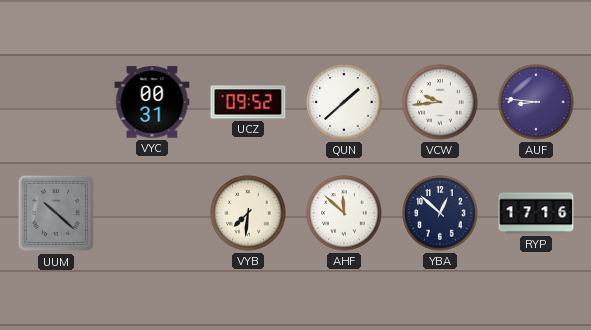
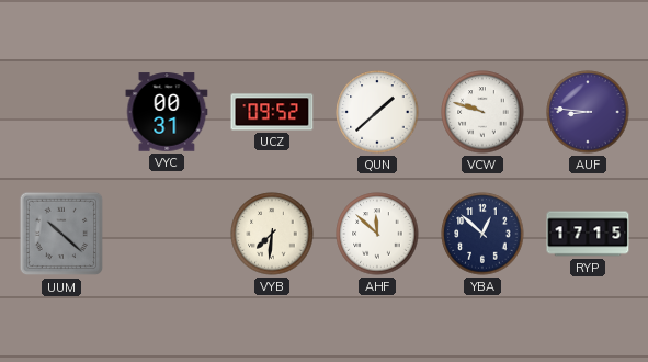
VCW: 9:44 -> 9:48 (482, 112)
RYP: 17:16 -> 17:15 (588, 234)
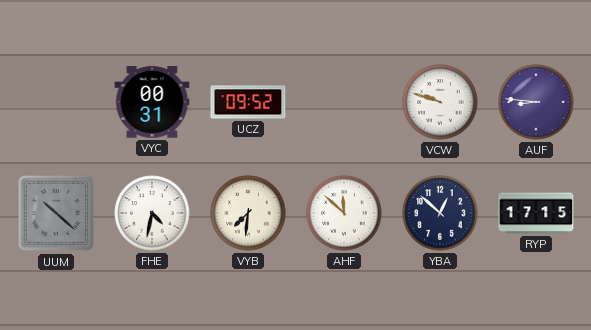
QUN: 1:38 -> none (377, 112)
FHE: none -> 4:32 (152, 213)
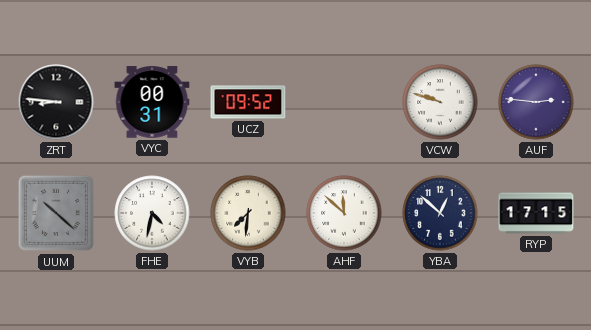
ZRT: none -> 8:46 (56, 102)
AUF: 8:46 -> 2:46 (536, 102)
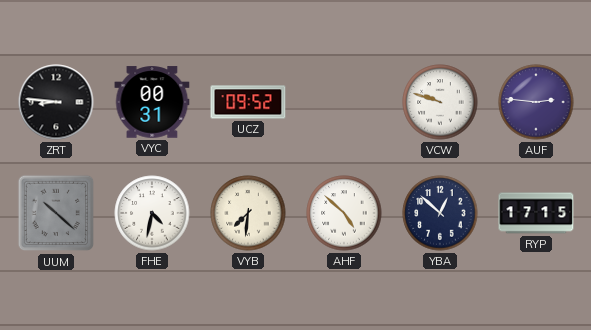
AHF: 11:52 -> 4:52 (344, 213)
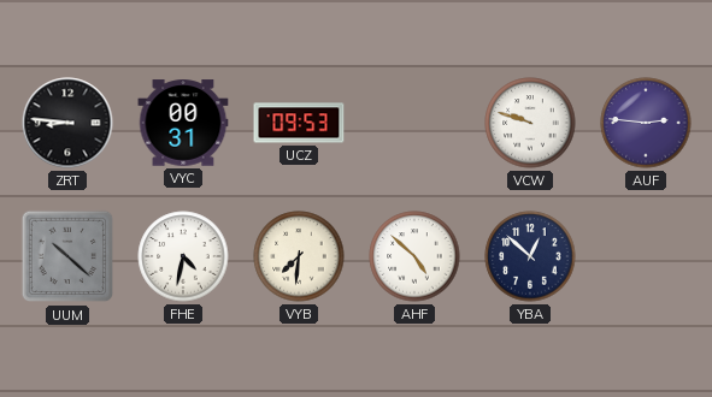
UCZ: 09:52 -> 09:53 (299, 123)
RYP: 17:15 -> none (536, 213)
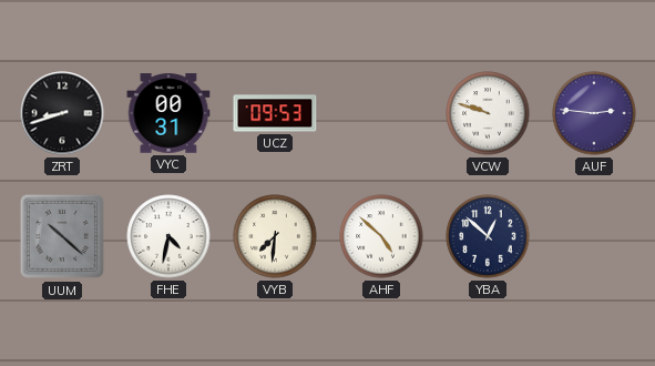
ZRT: 8:46 -> 8:42 (62, 113)
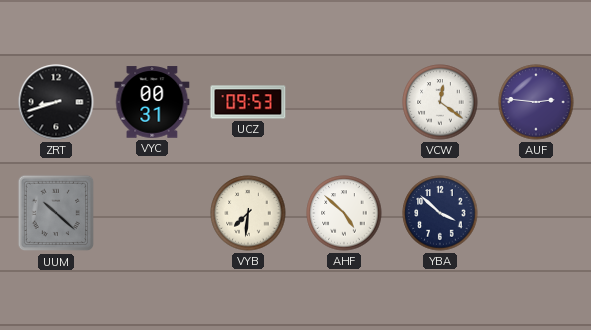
VCW: 9:48 -> 12:21 (440, 102)
FHE: 4:32 -> none (168, 236)
YBA: 12:52 -> 3:52 (440, 213)
